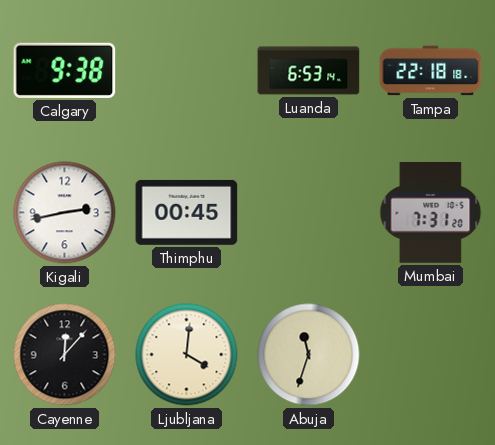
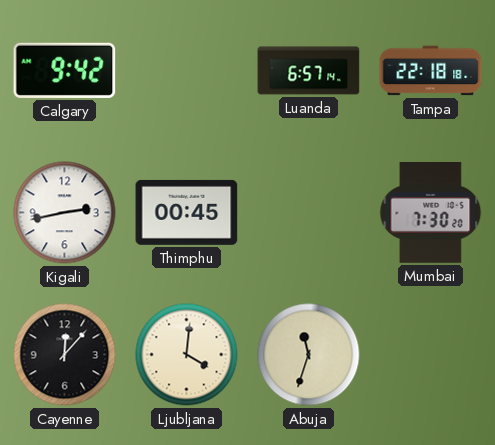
Calgary: 9:38 -> 9:42 (65, 70)
Luanda: 6:53 -> 6:57 (309, 71)
Mumbai: 7:31 -> 7:30 (431, 213)
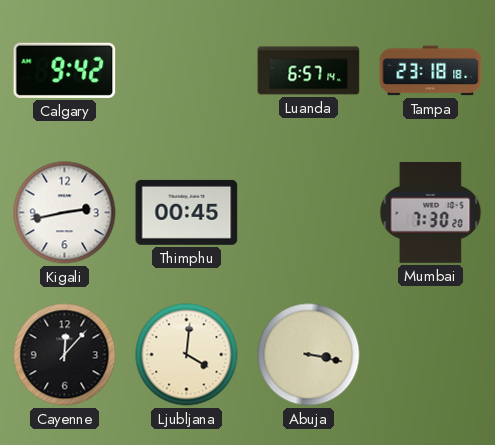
Tampa: 22:18 -> 23:18 (431, 71)
Abuja: 11:33 -> 3:17 (309, 355)
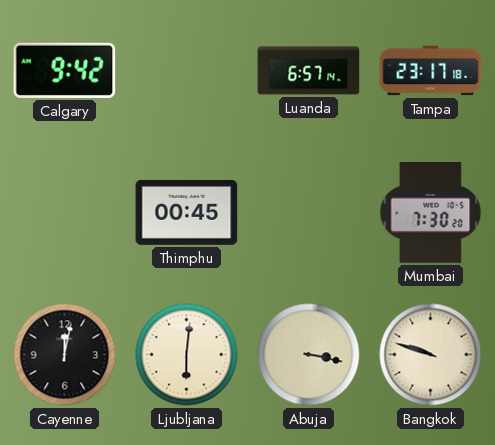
Tampa: 23:18 -> 23:17 (431, 71)
Kigali: 2:43 -> none (65, 213)
Cayenne: 12:07 -> 12:02 (65, 355)
Ljubljana: 4:01 -> 6:01 (187, 355)
Bangkok: none -> 9:48 (431, 355)
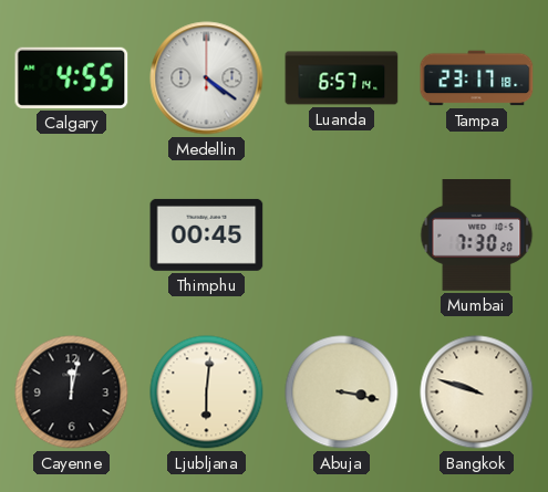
Calgary: 9:42 -> 4:55 (72, 77)
Medellin: none -> 4:21 (207, 78)
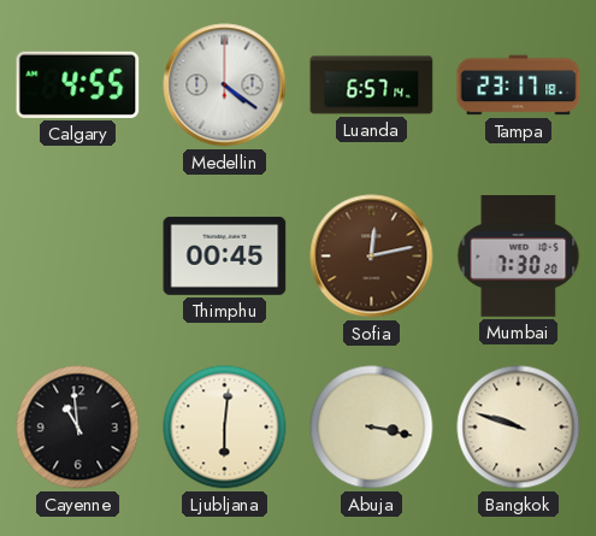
Sofia: none -> 12:13 (372, 257)
Cayenne: 12:02 -> 10:59 (78, 428)
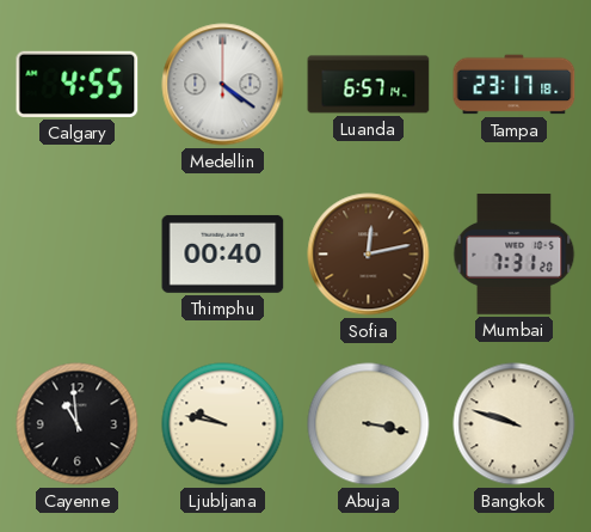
Thimphu: 00:45 -> 00:40 (223, 253)
Mumbai: 7:30 -> 7:31 (515, 255)
Ljubljana: 6:01 -> 9:47 (223, 424)
